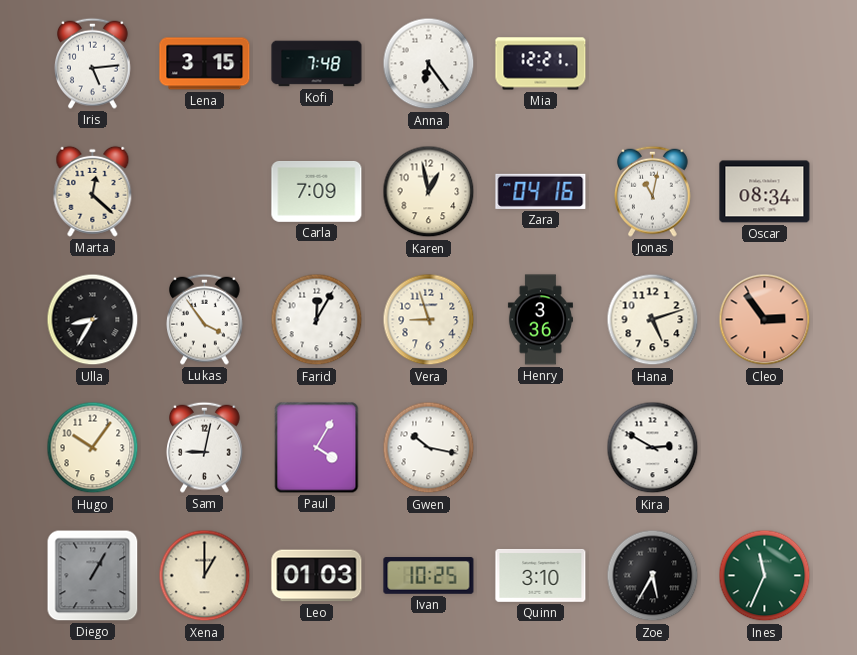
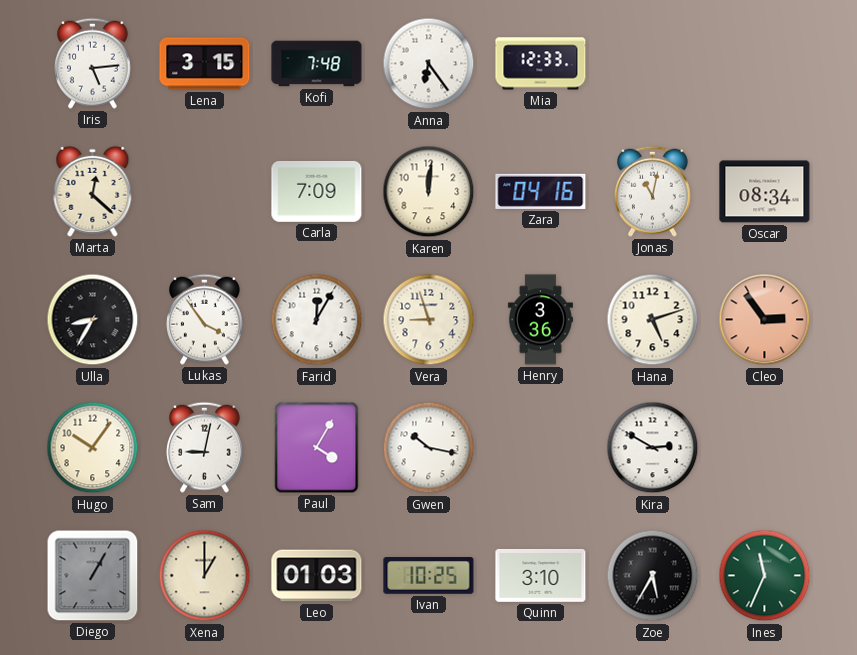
Mia: 12:21 -> 12:33 (541, 64)
Karen: 12:58 -> 12:01 (429, 192)
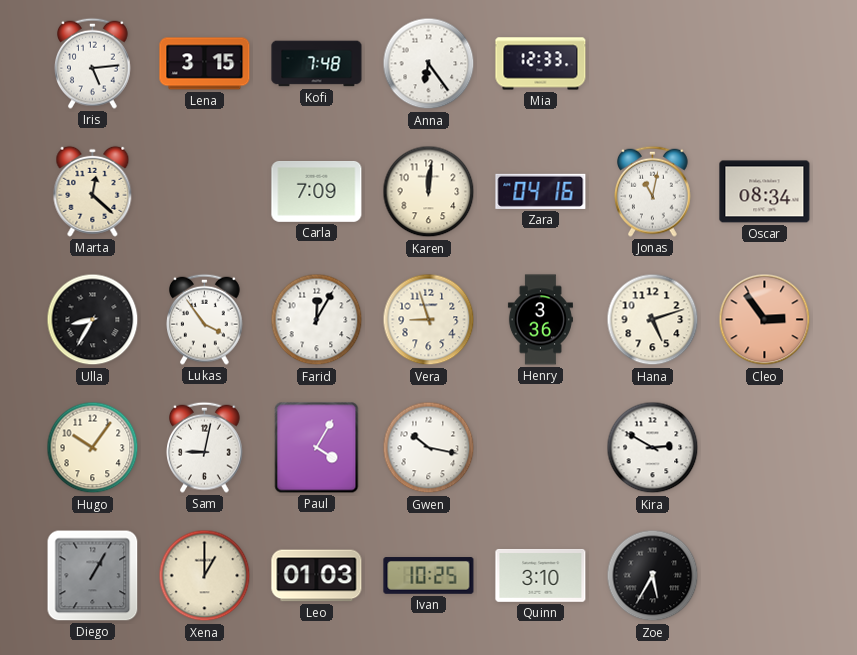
Ines: 11:34 -> none (765, 576)
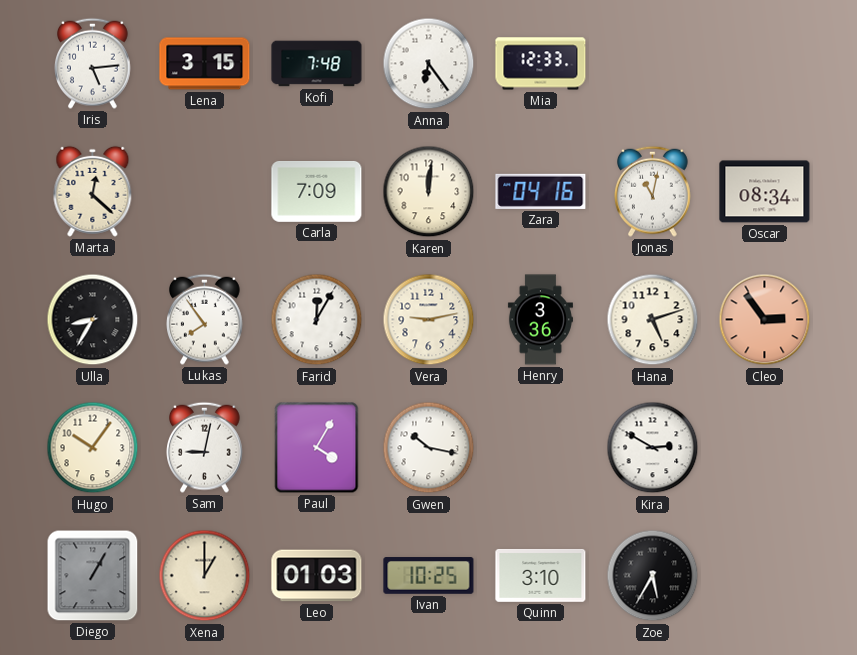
Lukas: 3:54 -> 7:54 (205, 319)
Vera: 8:57 -> 9:13 (429, 320)
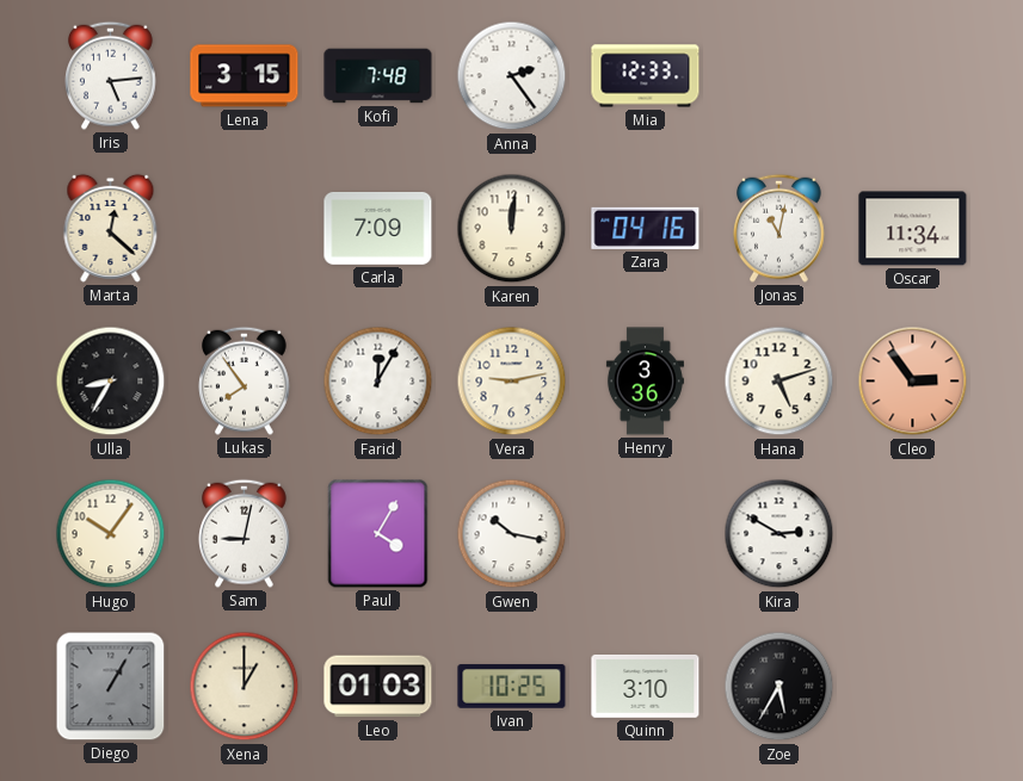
Anna: 6:24 -> 2:24 (512, 76)
Oscar: 08:34 -> 11:34 (913, 229)
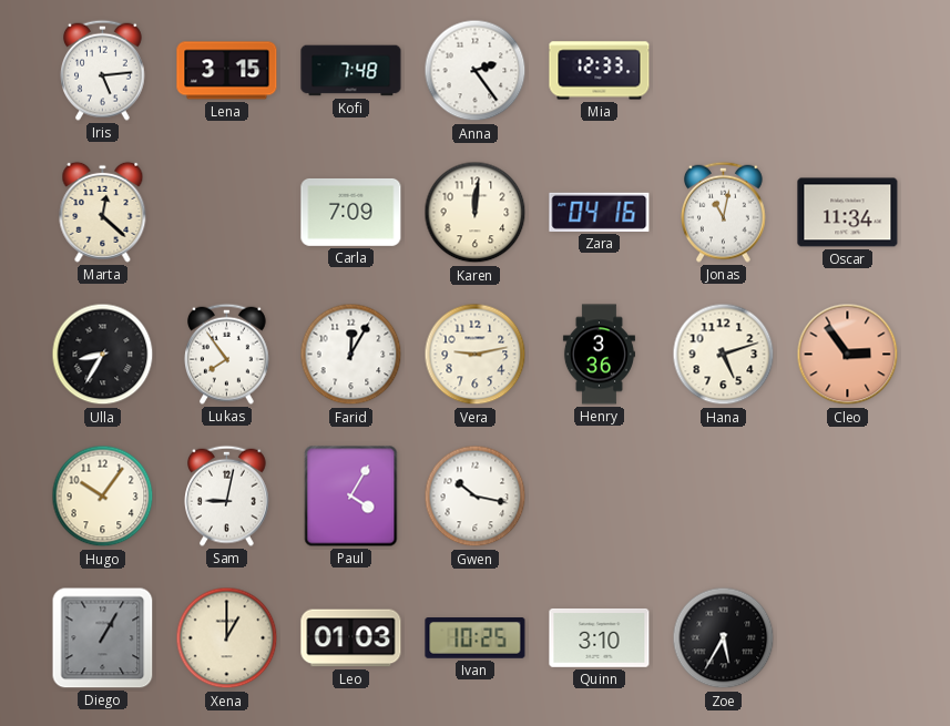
Kira: 2:50 -> none (779, 534)
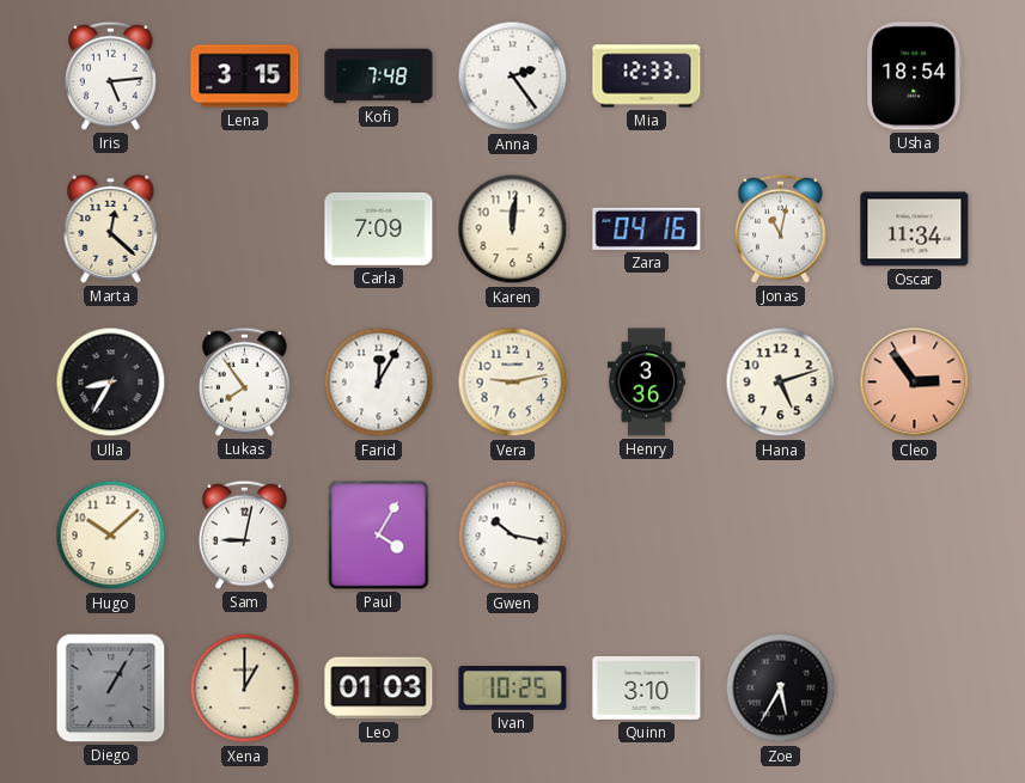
Usha: none -> 18:54 (915, 77)
Hugo: 10:06 -> 10:08 (111, 536)
